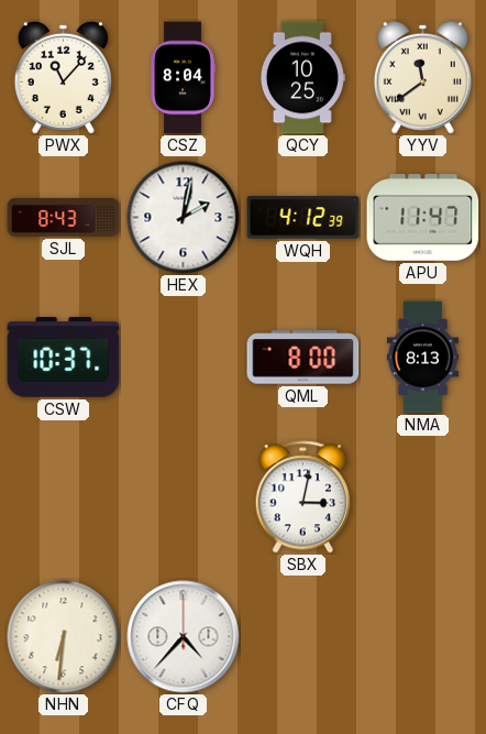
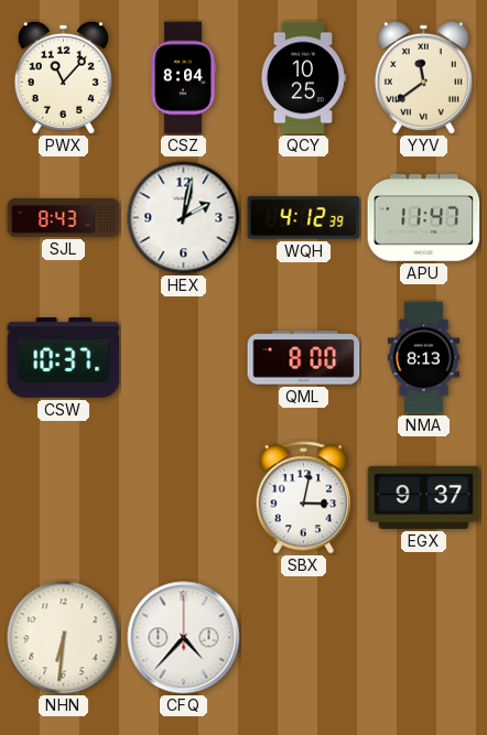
EGX: none -> 9:37 (424, 497)
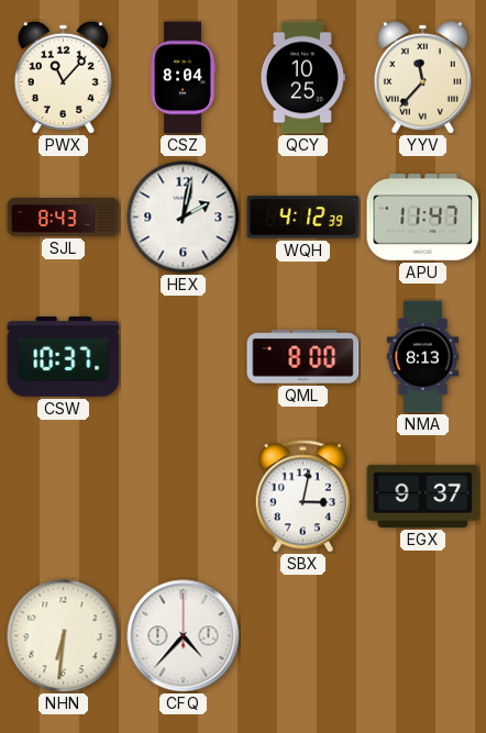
YYV: 11:39 -> 11:37 (422, 77)
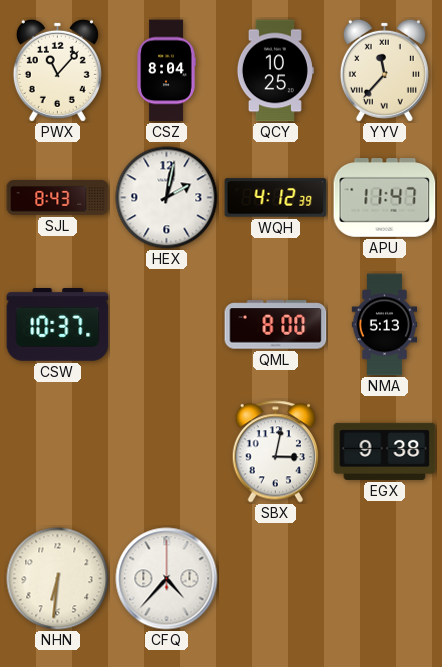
NMA: 8:13 -> 5:13 (385, 325)
EGX: 9:37 -> 9:38 (385, 451)
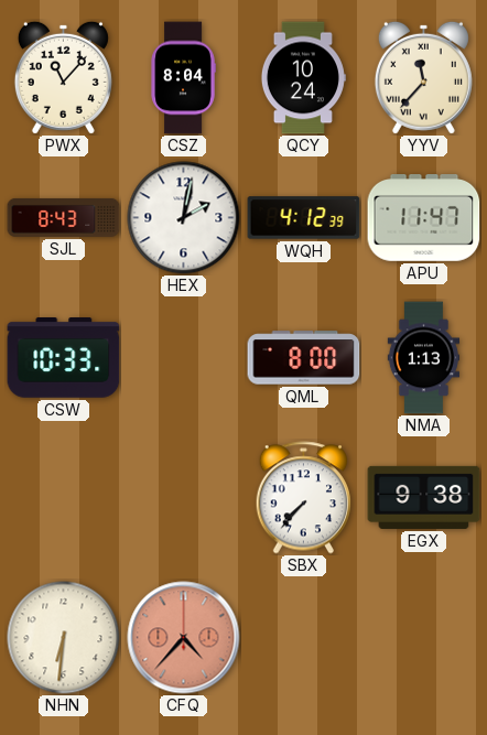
QCY: 10:25 -> 10:24 (303, 78)
CSW: 10:37 -> 10:33 (64, 358)
NMA: 5:13 -> 1:13 (424, 358)
SBX: 3:02 -> 7:37 (303, 498)
CFQ dial: white -> salmon (184, 638)
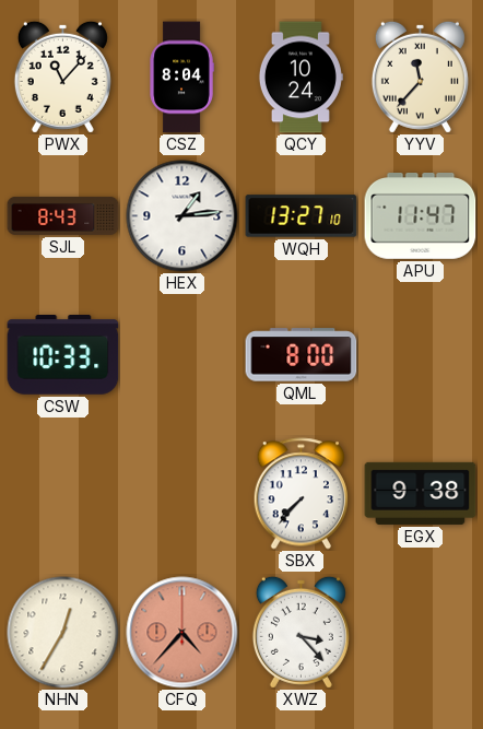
HEX: 2:02 -> 1:14 (182, 216)
WQH: 4:12 -> 13:27 (302, 216)
NMA: 1:13 -> none (424, 358)
NHN: 6:31 -> 12:35 (63, 633)
XWZ: none -> 3:23 (301, 632)
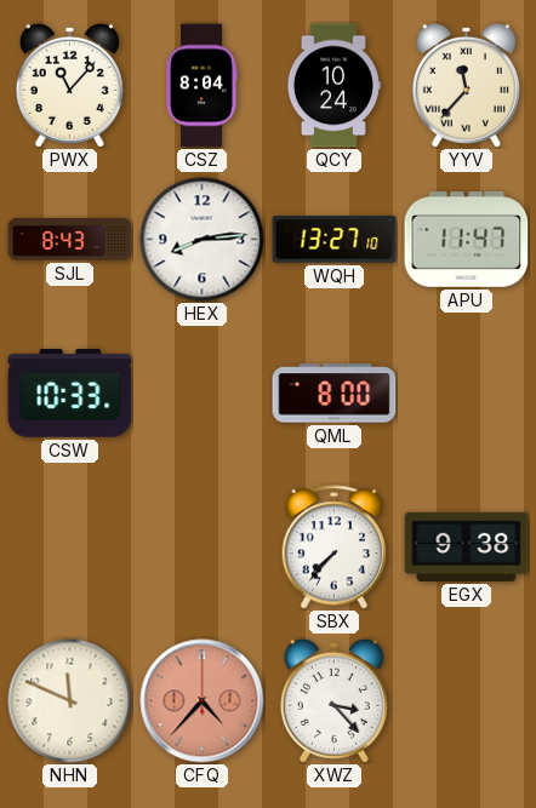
HEX: 1:14 -> 8:14 (203, 240)
NHN: 12:35 -> 11:49 (70, 701)
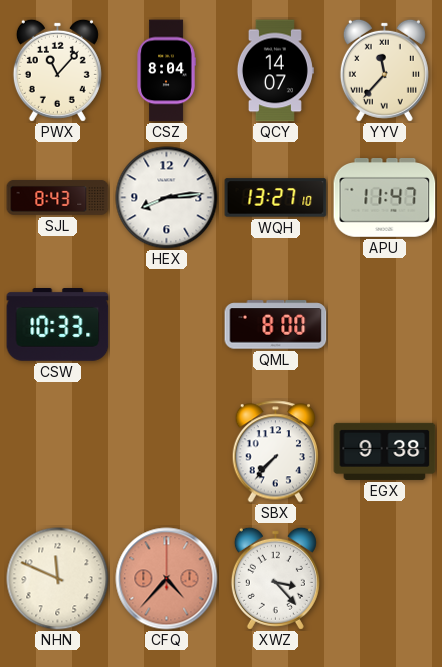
QCY: 10:24 -> 14:07 (275, 71)
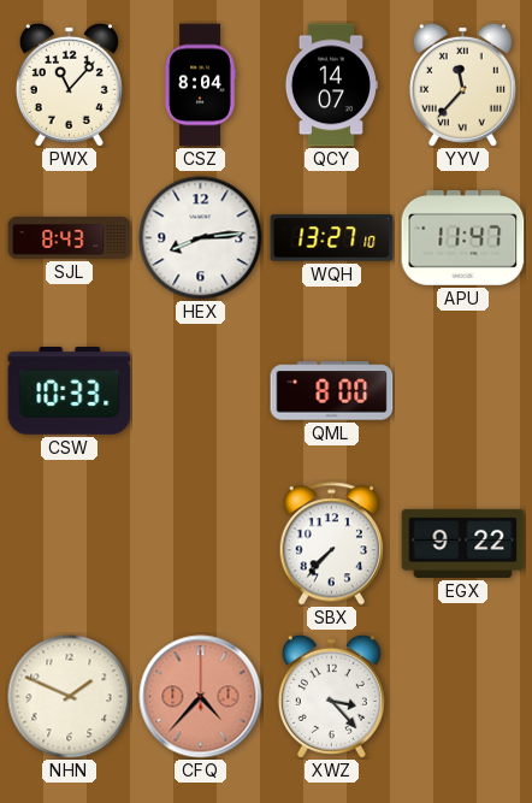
EGX: 9:38 -> 9:22 (463, 543)
NHN: 11:49 -> 1:49 (70, 697)
